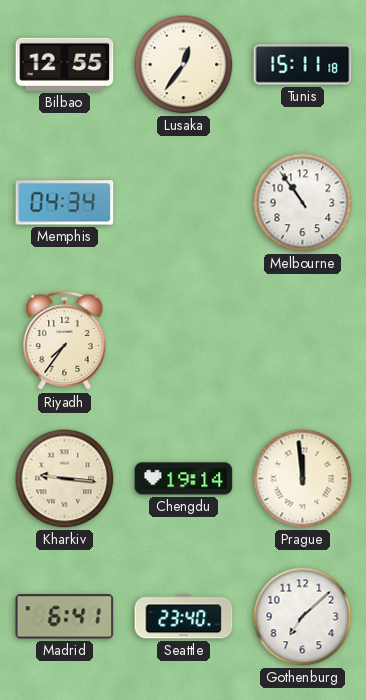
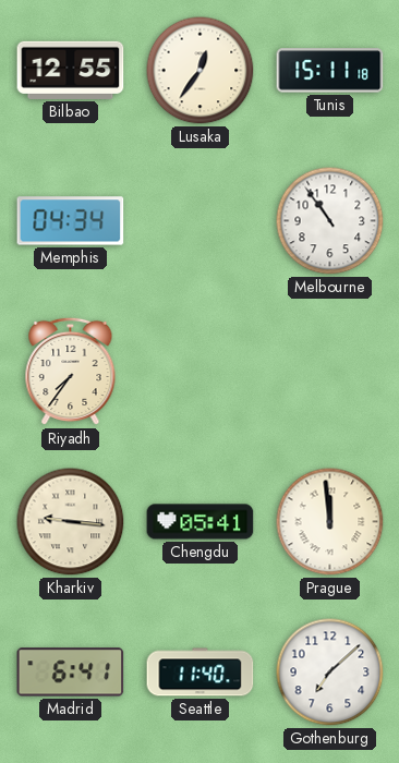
Chengdu: 19:14 -> 05:41 (201, 522)
Seattle: 23:40 -> 11:40 (201, 673)
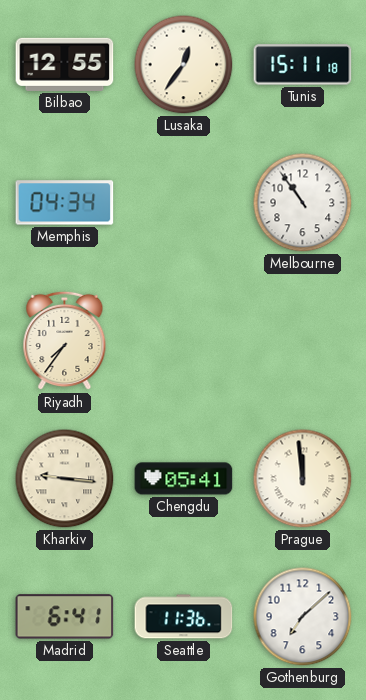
Seattle: 11:40 -> 11:36 (184, 617)
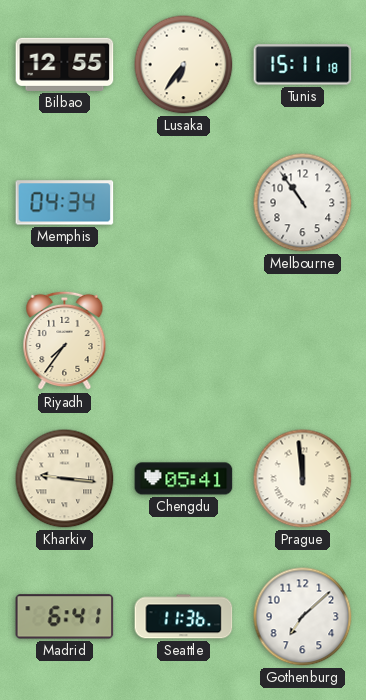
Lusaka: 12:36 -> 6:36 (184, 65)
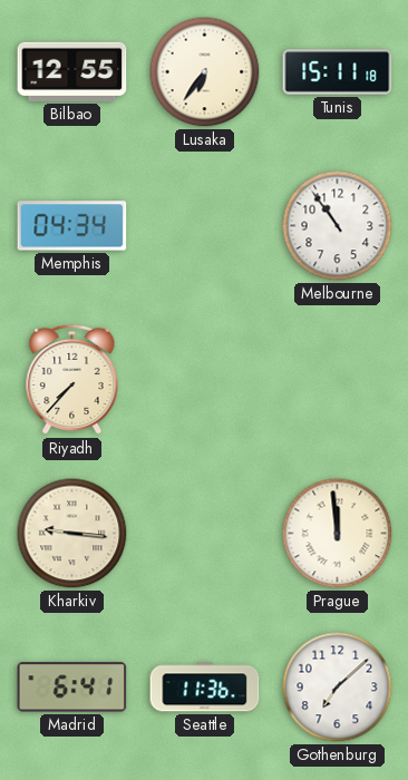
Riyadh: 7:36 -> 7:37 (72, 380)
Chengdu: 05:41 -> none (184, 479)
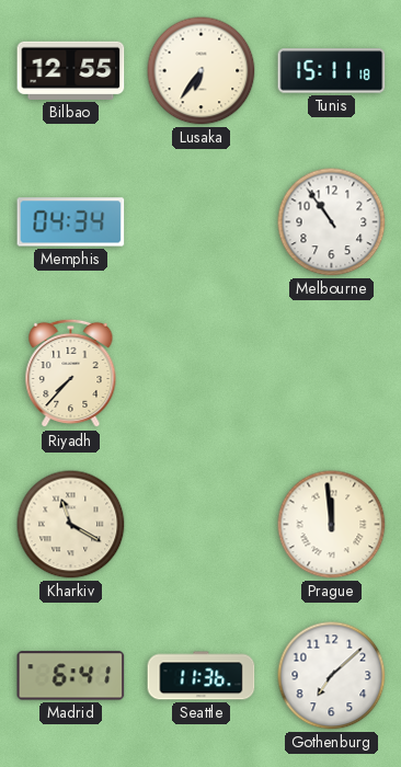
Kharkiv: 9:16 -> 11:20 (71, 525)
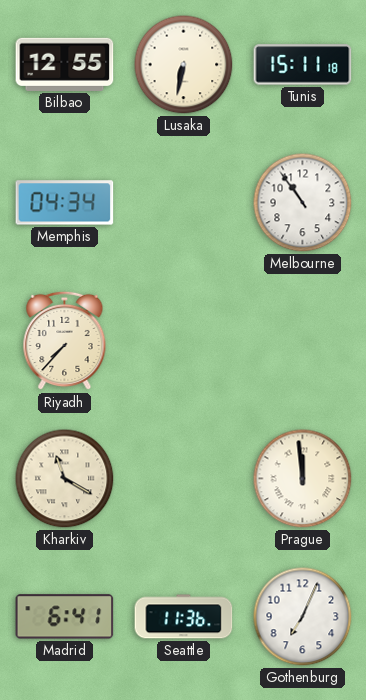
Lusaka: 6:36 -> 6:32 (184, 65)
Gothenburg: 7:08 -> 7:04 (303, 617)
